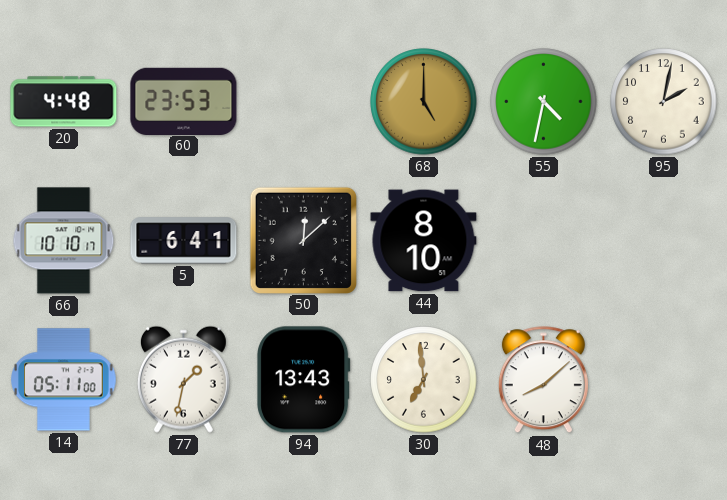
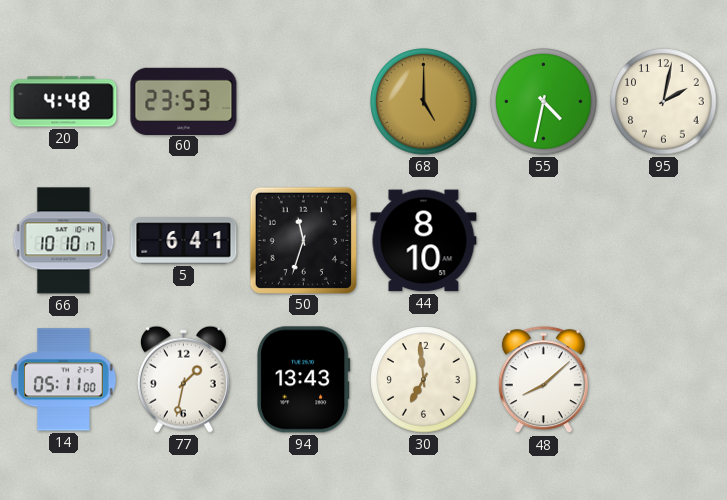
50: 12:08 -> 11:33 (303, 240)
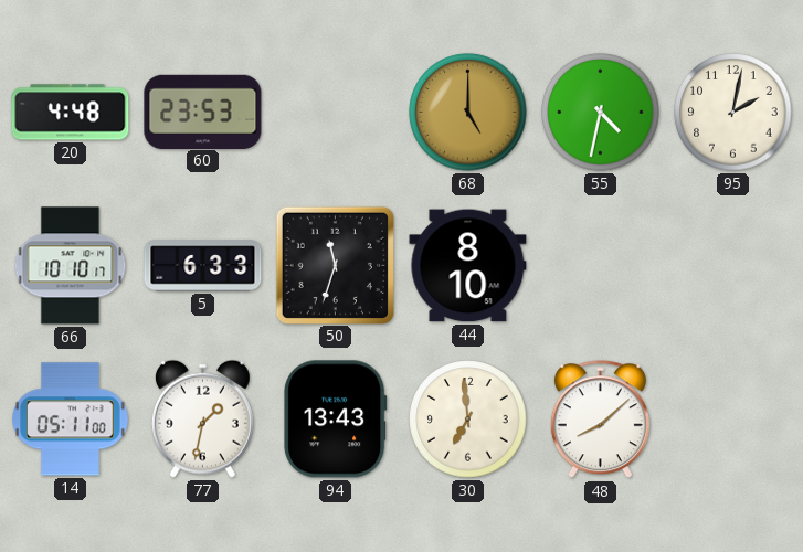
5: 6:41 -> 6:33 (203, 266)
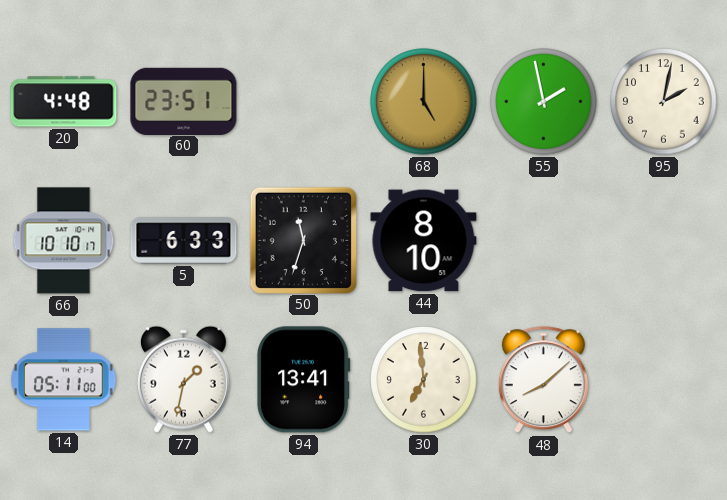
60: 23:53 -> 23:51 (184, 101)
55: 4:32 -> 1:58 (544, 102)
94: 13:43 -> 13:41 (304, 380)
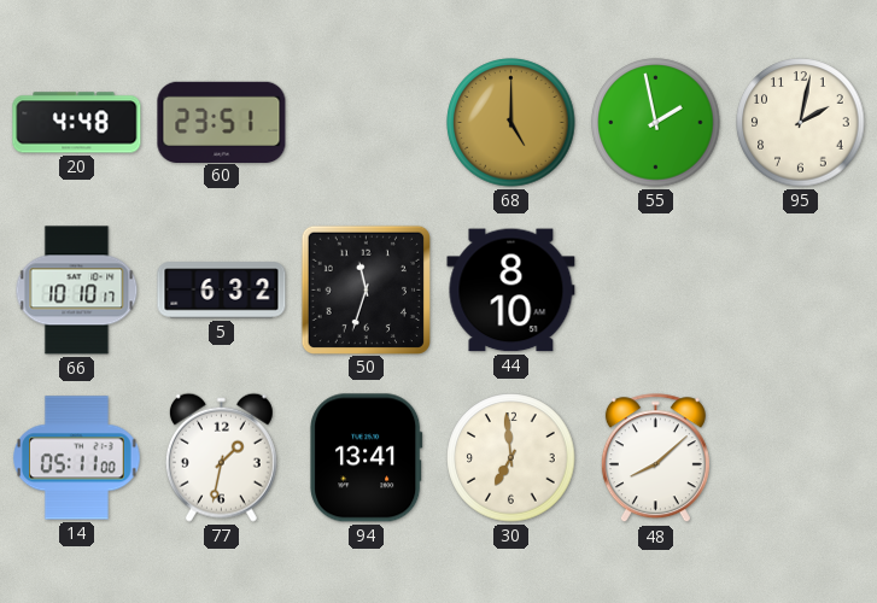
5: 6:33 -> 6:32 (222, 291)
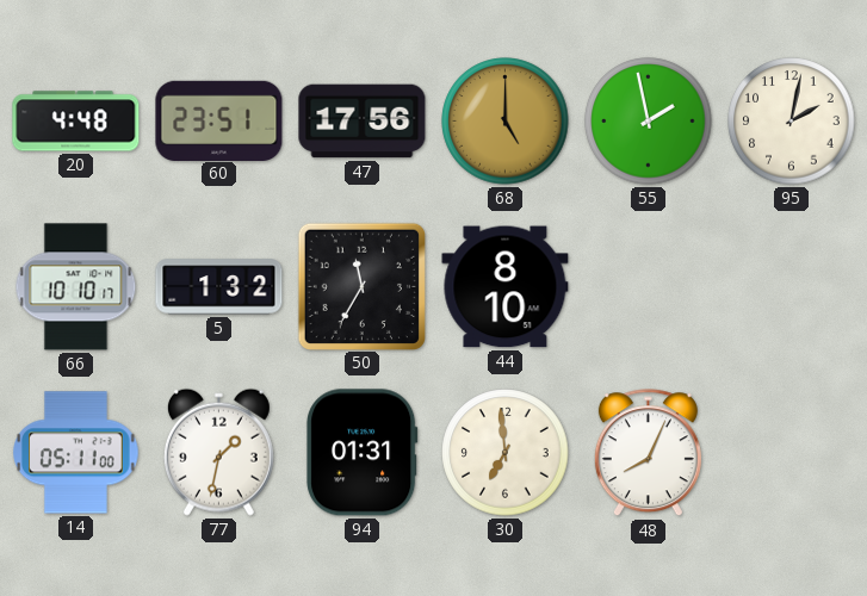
47: none -> 17:56 (363, 122)
5: 6:32 -> 1:32 (219, 287)
50: 11:33 -> 11:35 (361, 286)
94: 13:41 -> 01:31 (363, 453)
48: 8:08 -> 8:04 (648, 453)
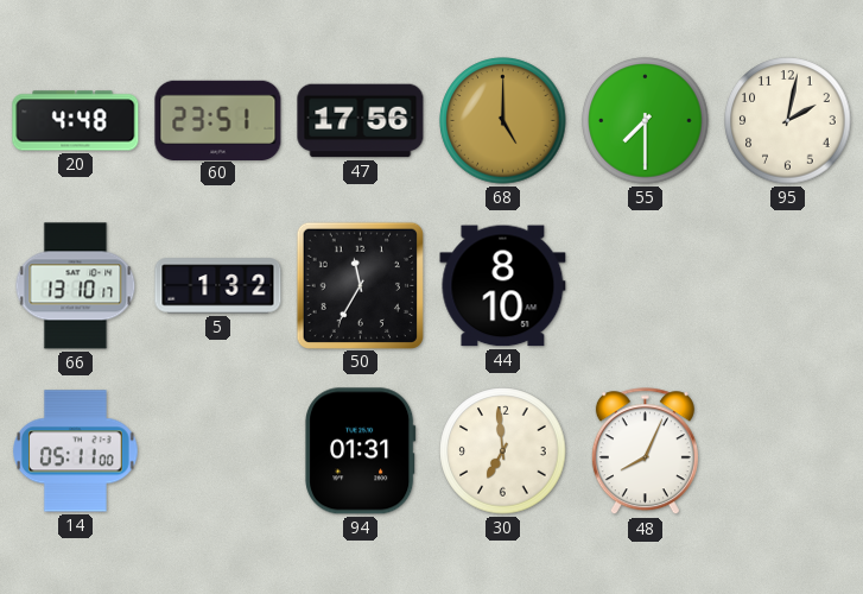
55: 1:58 -> 7:30 (646, 121)
66: 10:10 -> 13:10 (76, 286)
77: 1:32 -> none (218, 452)
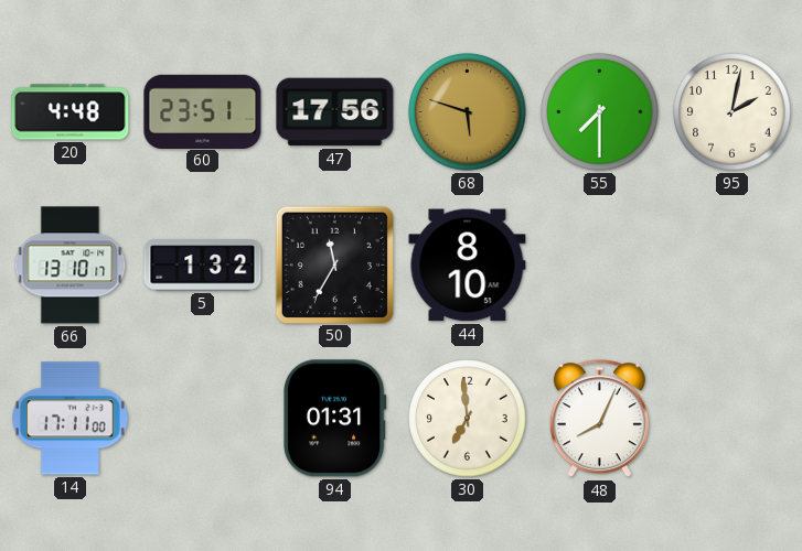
68: 5:00 -> 5:48 (468, 112)
14: 05:11 -> 17:11 (71, 419)
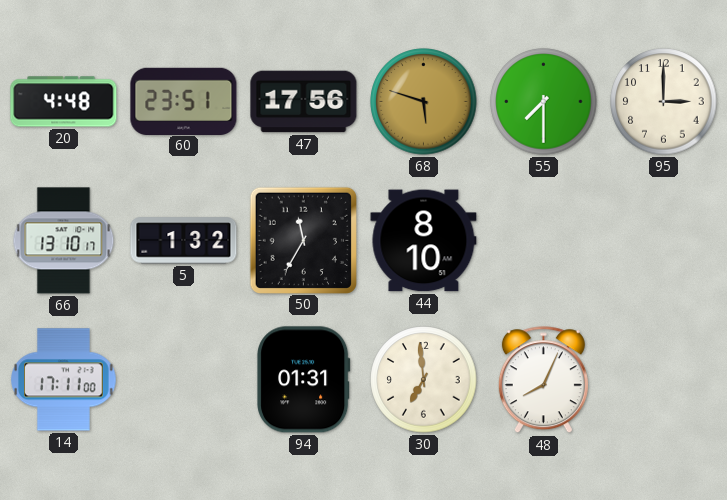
95: 2:02 -> 3:00 (664, 102)
